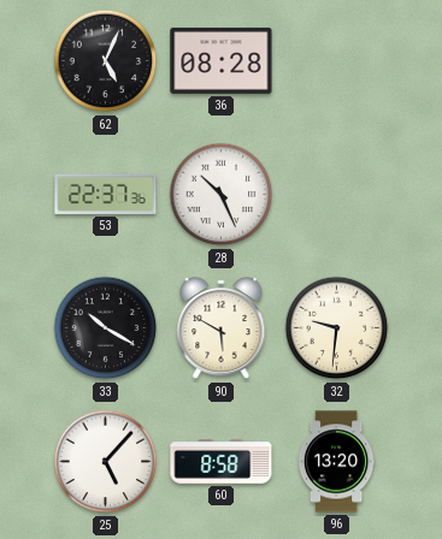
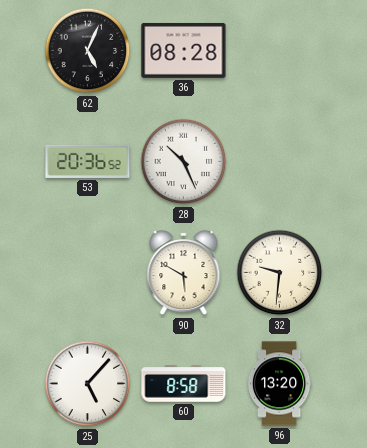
53: 22:37 -> 20:36 (88, 161)
33: 10:20 -> none (106, 328)
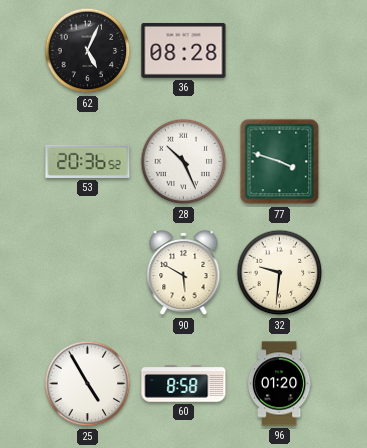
77: none -> 3:48 (280, 162)
25: 5:07 -> 4:55 (88, 384)
96: 13:20 -> 01:20 (279, 384)
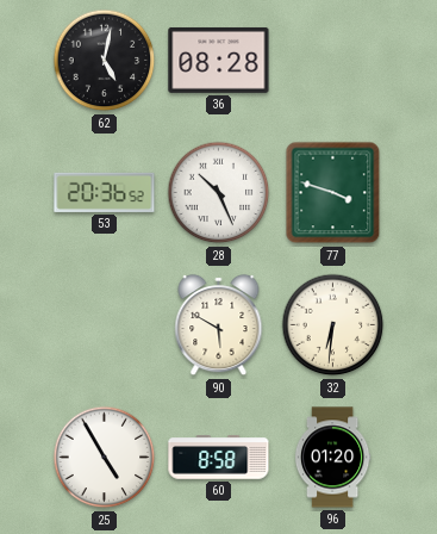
62: 5:04 -> 5:02 (105, 61)
32: 9:31 -> 6:31 (333, 325)
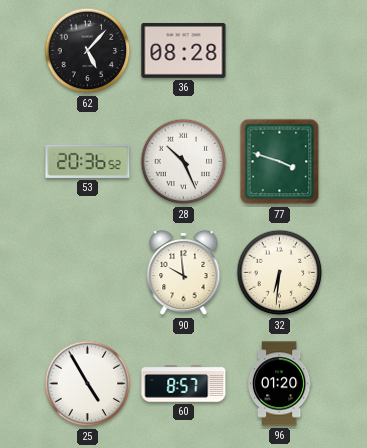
62: 5:02 -> 5:07 (88, 51)
90: 5:50 -> 9:59 (184, 273)
60: 8:58 -> 8:57 (184, 384)
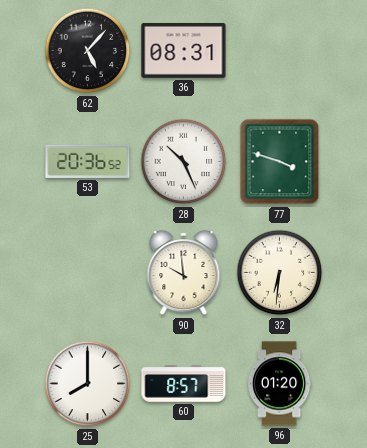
36: 08:28 -> 08:31 (184, 50)
25: 4:55 -> 8:00 (88, 384)
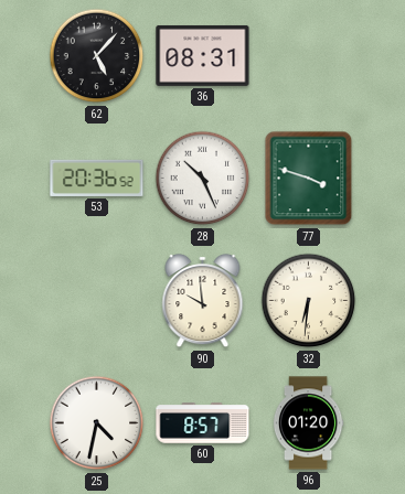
25: 8:00 -> 4:32 (97, 423)
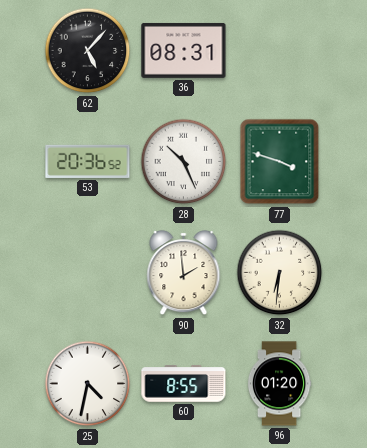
90: 9:59 -> 1:59 (184, 273)
60: 8:57 -> 8:55 (184, 384)
